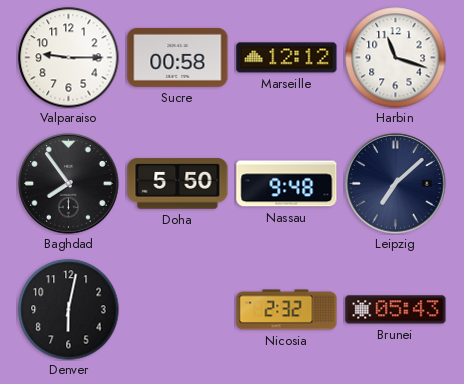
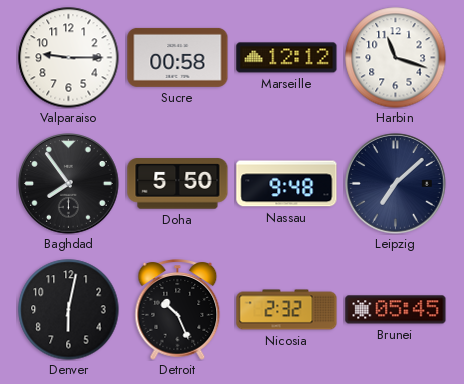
Detroit: none -> 10:26 (178, 310)
Brunei: 05:43 -> 05:45 (396, 310)
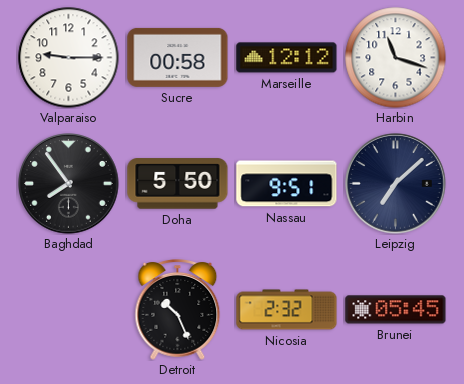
Nassau: 9:48 -> 9:51 (287, 184)
Denver: 6:02 -> none (69, 310)
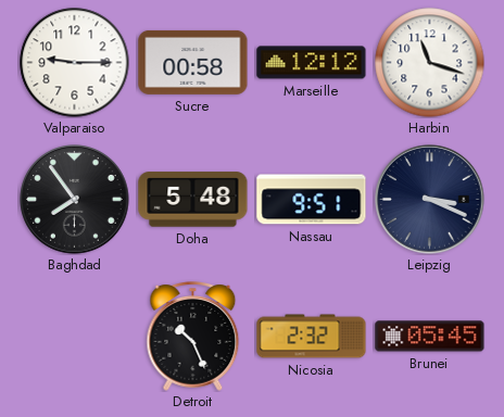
Doha: 5:50 -> 5:48 (193, 200)
Leipzig: 7:08 -> 3:19 (430, 200)
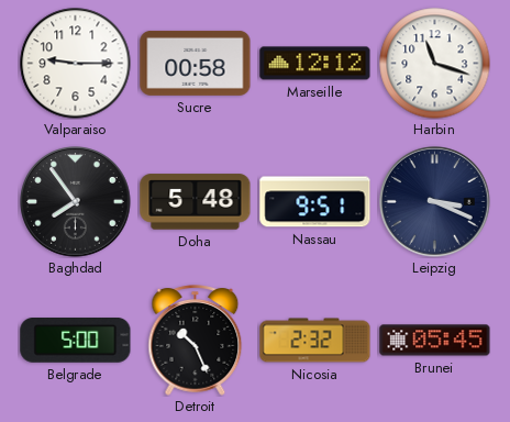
Belgrade: none -> 5:00 (76, 341)
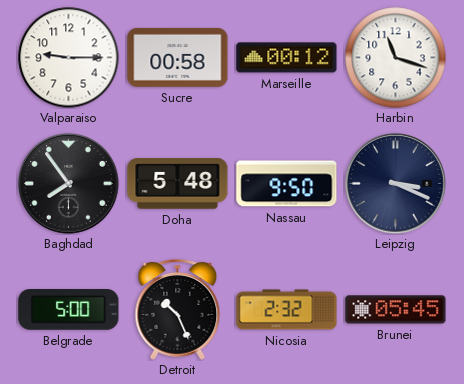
Marseille: 12:12 -> 00:12 (287, 58)
Nassau: 9:51 -> 9:50 (287, 184)
